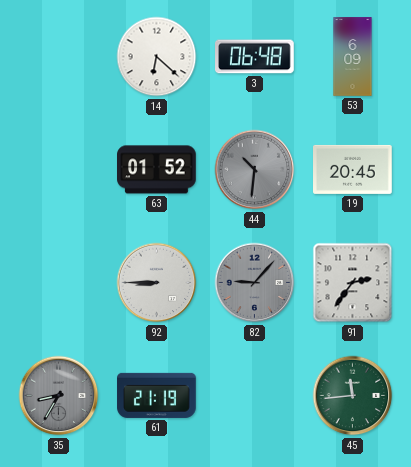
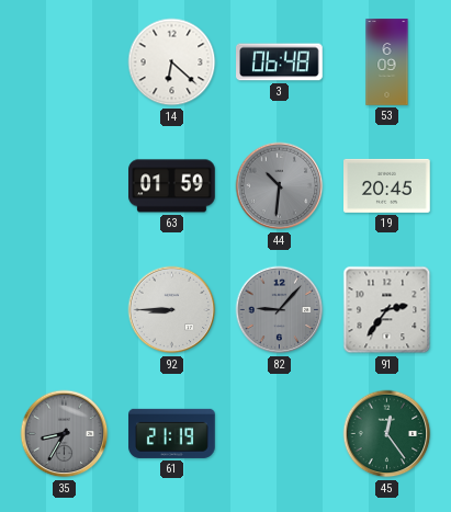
63: 01:52 -> 01:59 (172, 186)
45: 11:44 -> 12:24 (387, 434)
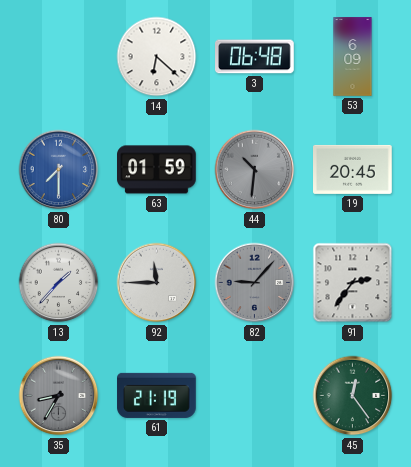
80: none -> 7:30 (59, 170)
13: none -> 1:37 (59, 283)
92: 8:45 -> 11:45 (157, 283)
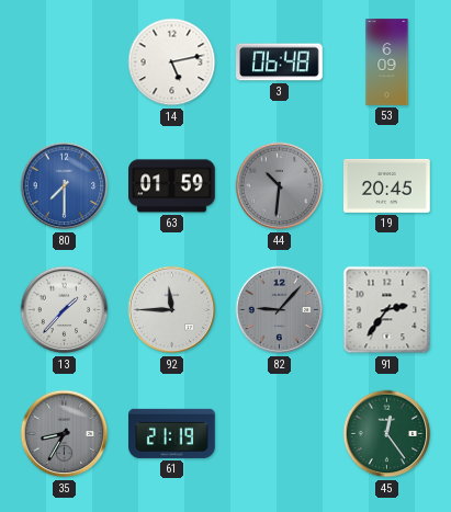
14: 6:22 -> 5:13 (172, 62)
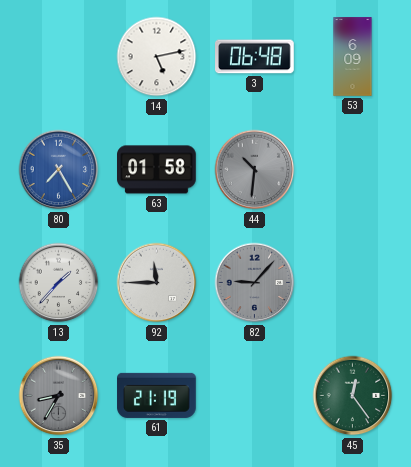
80: 7:30 -> 7:25 (59, 170)
63: 01:59 -> 01:58 (157, 170)
19: 20:45 -> none (387, 185)
91: 2:36 -> none (387, 310)
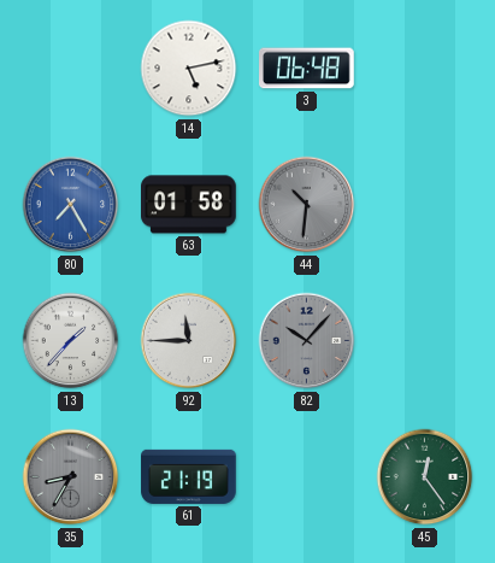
53: 6:09 -> none (353, 57)
82: 9:07 -> 10:07 (307, 341)
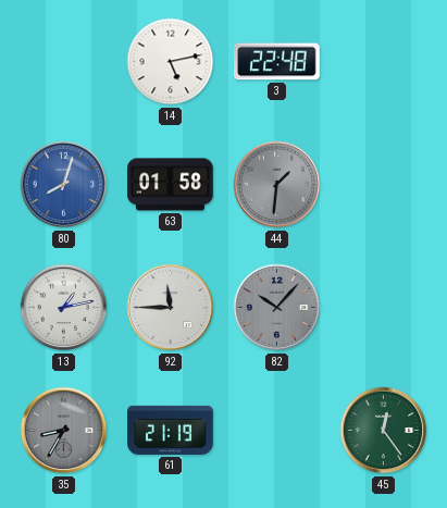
3: 06:48 -> 22:48 (277, 62)
80: 7:25 -> 8:03 (64, 185)
44: 10:31 -> 1:31 (277, 185)
13: 1:37 -> 1:13 (64, 308)
